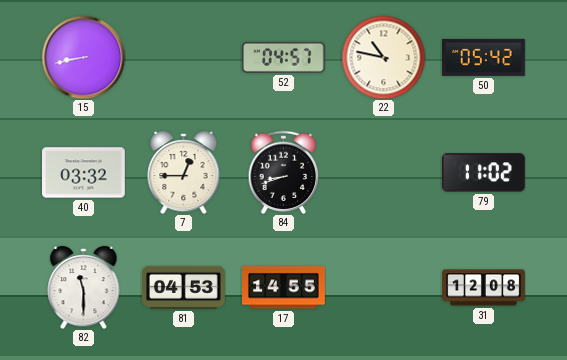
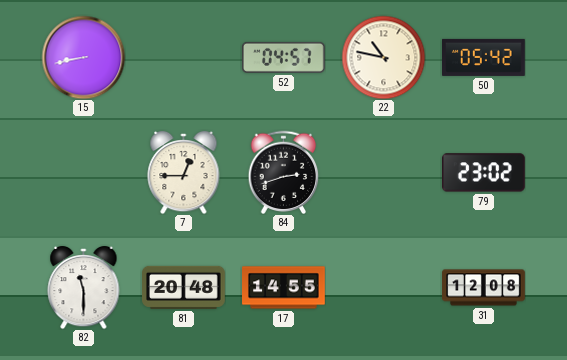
40: 03:32 -> none (84, 173)
84: 8:42 -> 2:42 (284, 172)
79: 11:02 -> 23:02 (484, 173)
81: 04:53 -> 20:48 (184, 287)
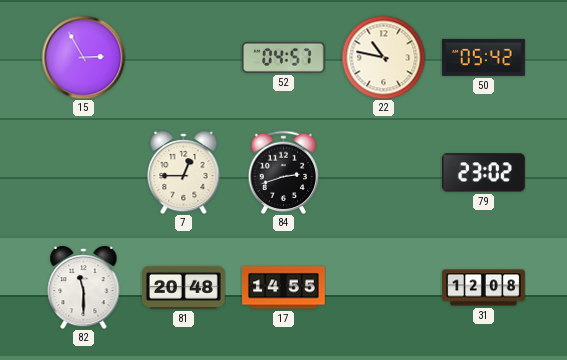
15: 8:43 -> 2:55 (83, 57)
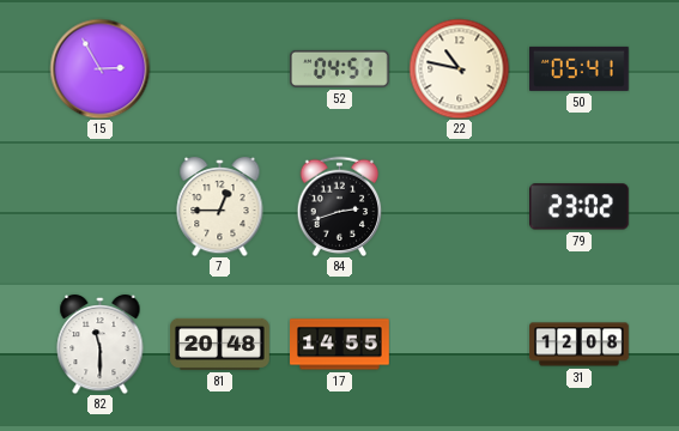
50: 05:42 -> 05:41 (580, 68)
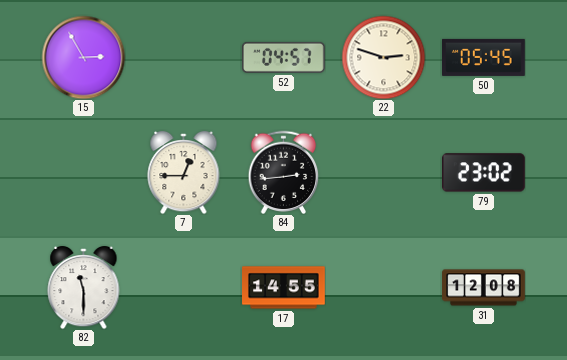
22: 10:47 -> 2:48 (383, 57)
50: 05:41 -> 05:45 (484, 57)
84: 2:42 -> 2:44 (284, 172)
81: 20:48 -> none (220, 344)
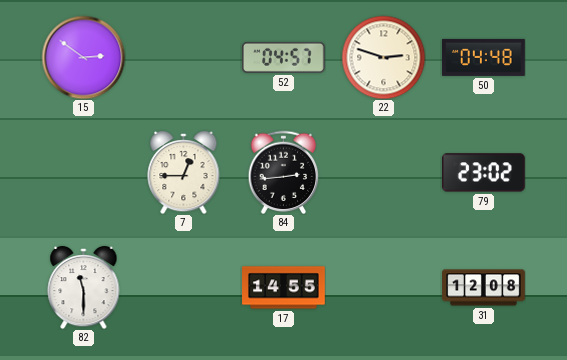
15: 2:55 -> 2:51 (83, 57)
50: 05:45 -> 04:48 (484, 57)
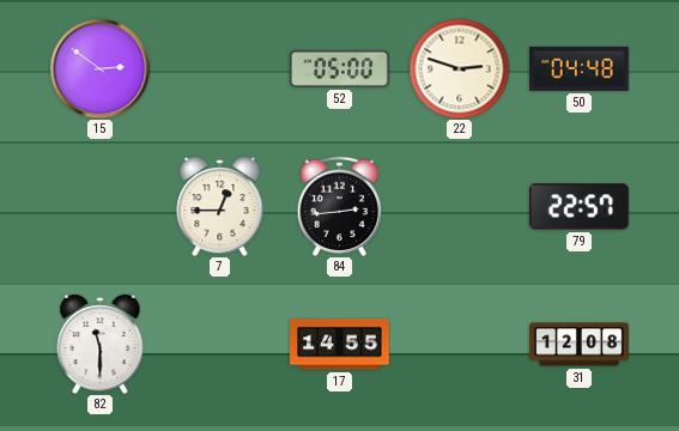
52: 04:57 -> 05:00 (340, 68)
79: 23:02 -> 22:57 (580, 207)
